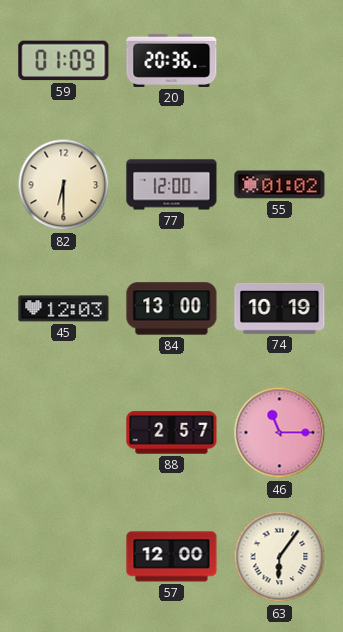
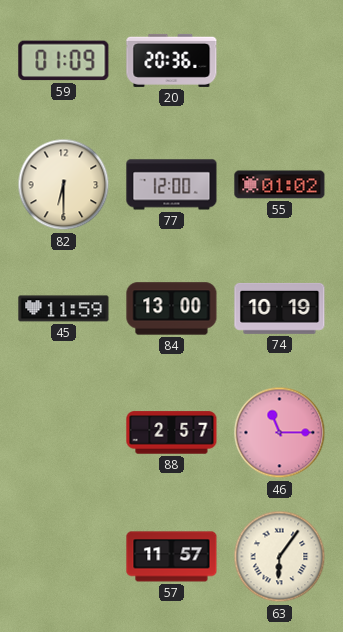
45: 12:03 -> 11:59 (64, 309)
57: 12:00 -> 11:57 (172, 557)
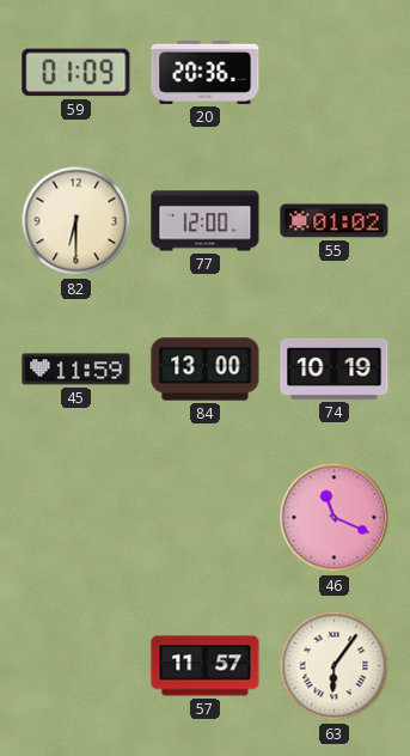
88: 2:57 -> none (172, 433)
46: 11:15 -> 11:19 (335, 518)
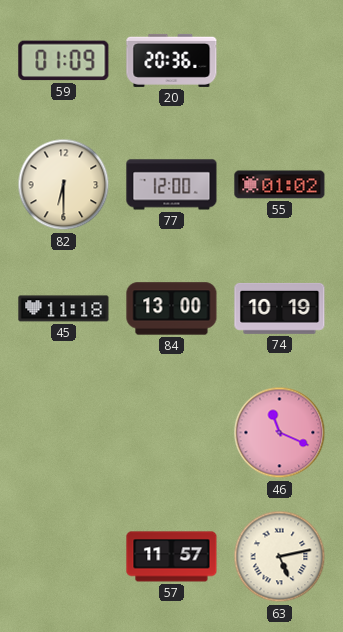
45: 11:59 -> 11:18 (64, 309)
63: 6:06 -> 5:13 (280, 557)
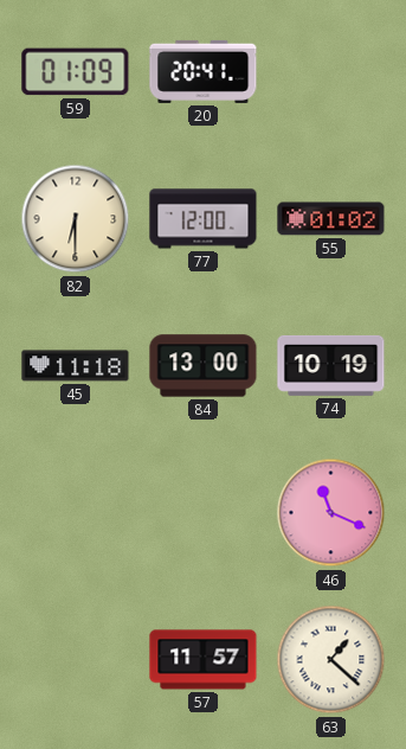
20: 20:36 -> 20:41 (204, 71)
63: 5:13 -> 1:22 (331, 660)
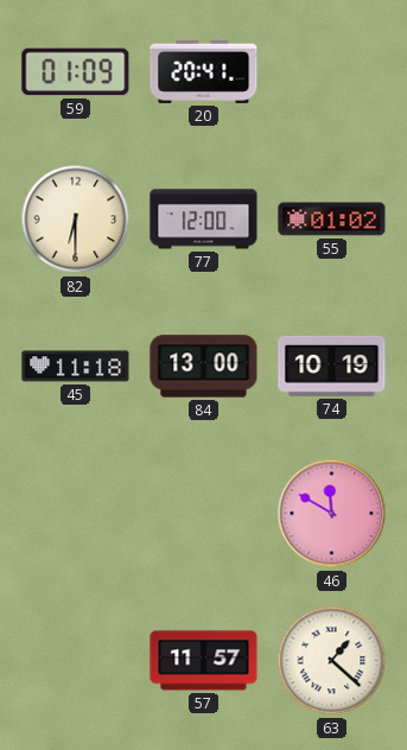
46: 11:19 -> 11:50 (332, 514)
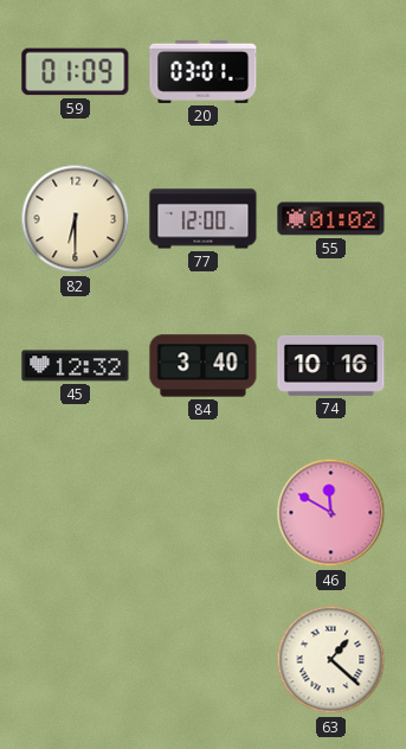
20: 20:41 -> 03:01 (204, 71)
45: 11:18 -> 12:32 (76, 366)
84: 13:00 -> 3:40 (204, 366)
74: 10:19 -> 10:16 (331, 365)
57: 11:57 -> none (204, 661)
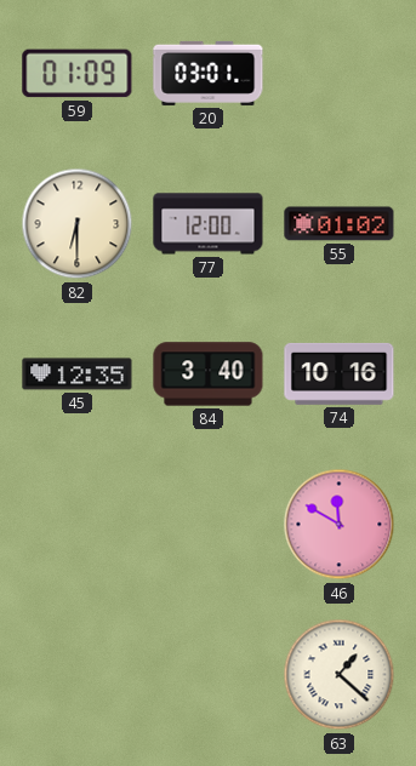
45: 12:32 -> 12:35 (78, 375)
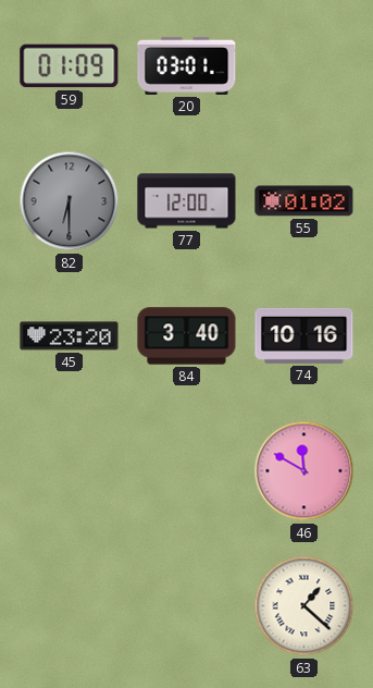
82 dial: cream -> grey (70, 201)
45: 12:35 -> 23:20 (70, 336)
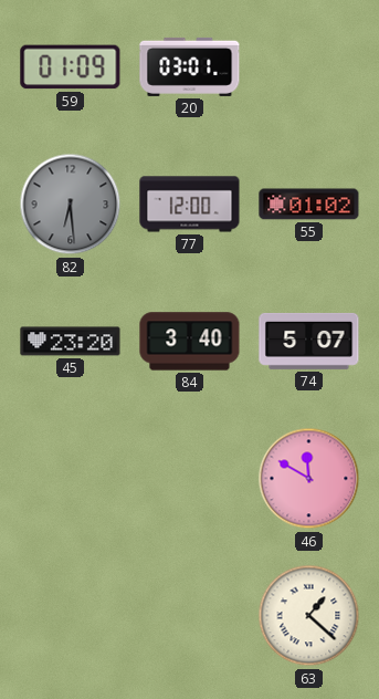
82: 6:30 -> 6:29 (71, 205)
74: 10:16 -> 5:07 (309, 341)
